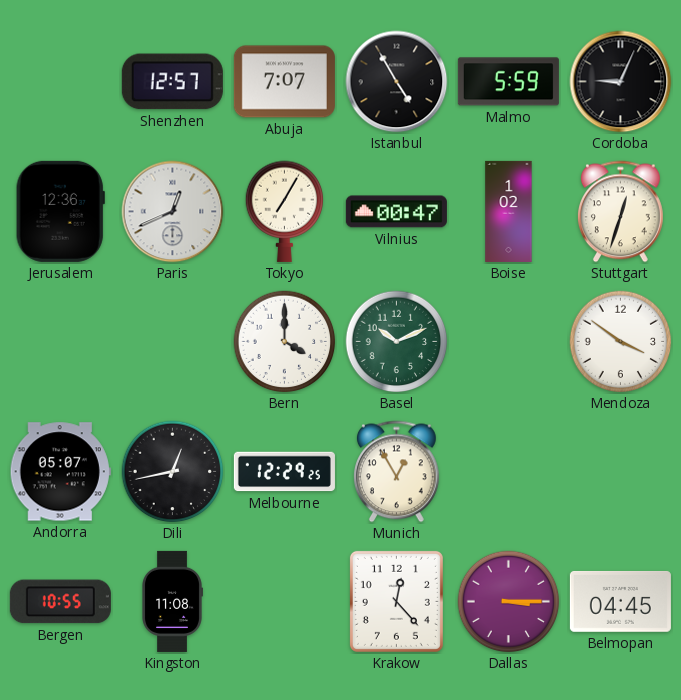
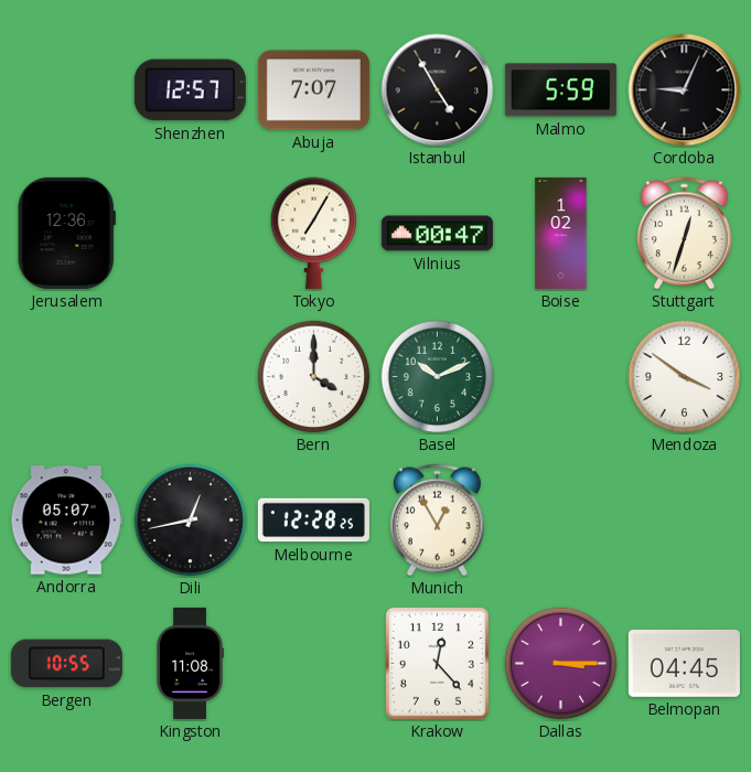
Paris: 12:41 -> none (173, 212)
Melbourne: 12:29 -> 12:28 (313, 521)
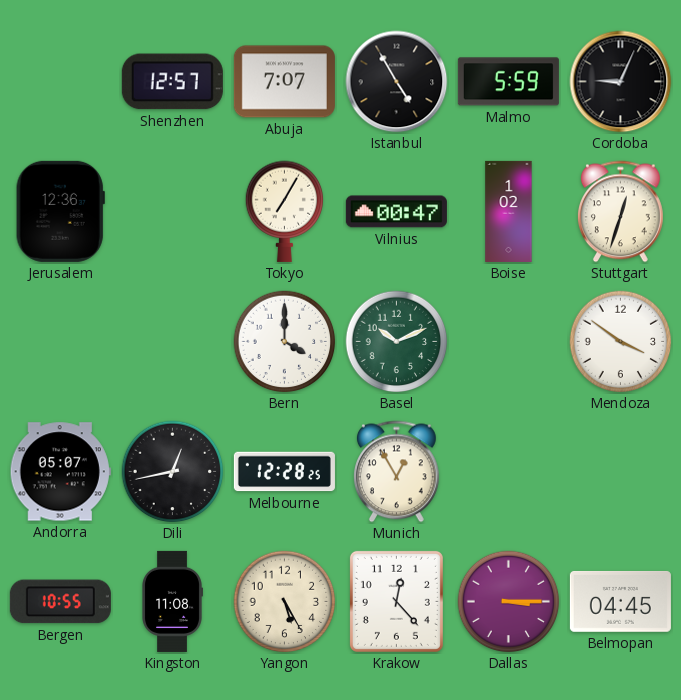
Yangon: none -> 5:25 (285, 602)
